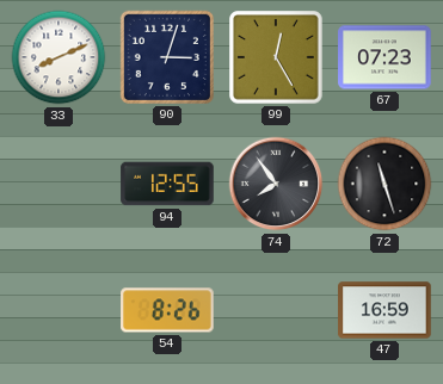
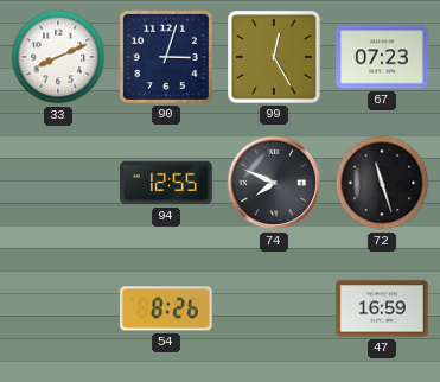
74: 7:54 -> 7:49 (274, 183)
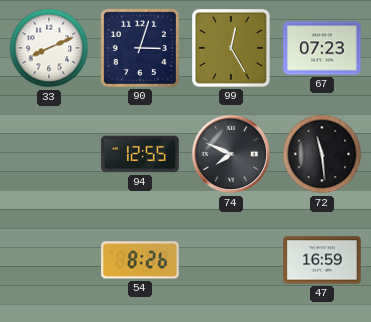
72: 11:27 -> 11:29 (322, 154)
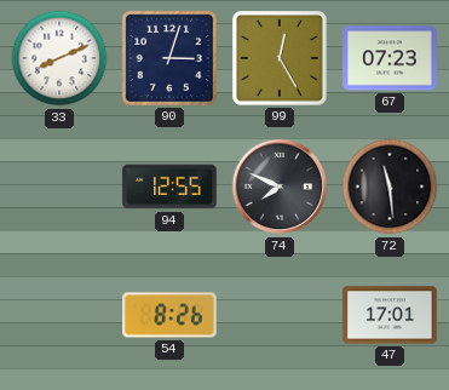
47: 16:59 -> 17:01 (390, 315)
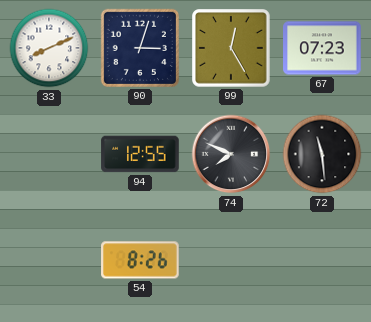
47: 17:01 -> none (390, 315)
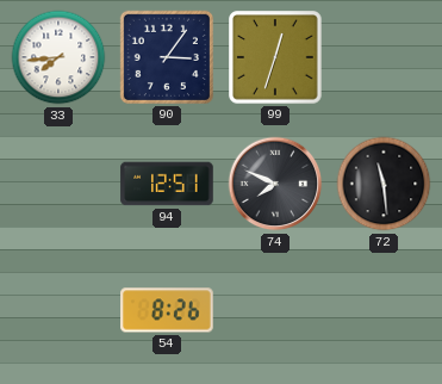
33: 8:11 -> 7:44 (58, 57)
90: 3:03 -> 3:06 (167, 57)
99: 12:25 -> 12:33 (275, 57)
67: 07:23 -> none (322, 48)
94: 12:55 -> 12:51 (167, 184)
